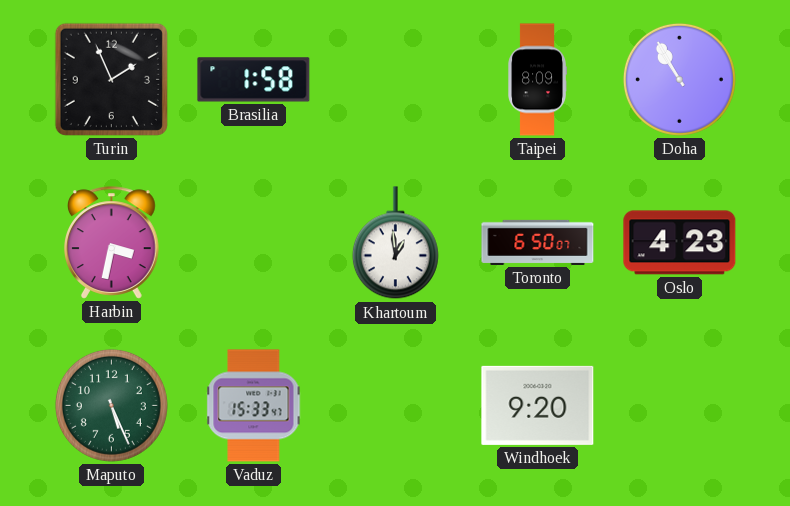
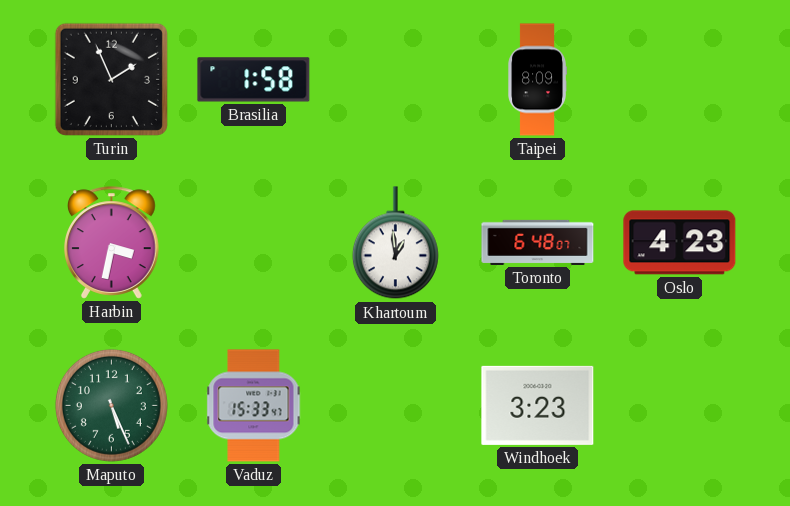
Doha: 10:55 -> none (679, 79)
Toronto: 6:50 -> 6:48 (538, 242)
Windhoek: 9:20 -> 3:23 (538, 405)
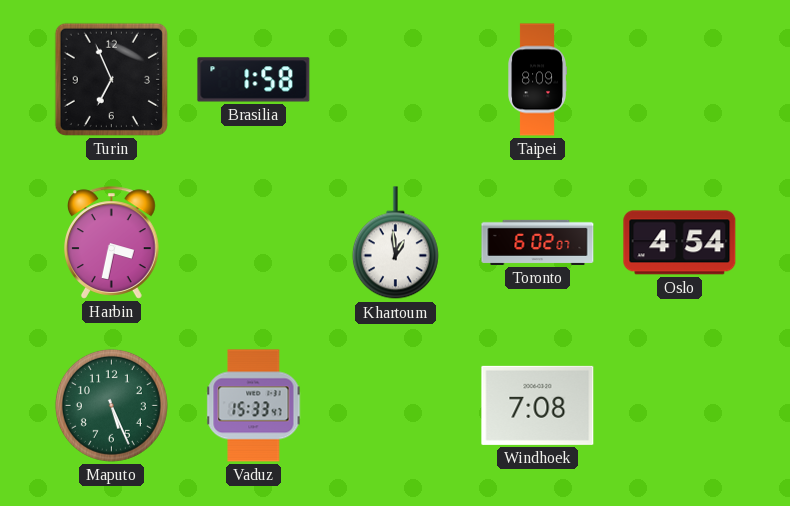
Turin: 1:56 -> 6:56 (111, 79)
Toronto: 6:48 -> 6:02 (538, 242)
Oslo: 4:23 -> 4:54 (680, 243)
Windhoek: 3:23 -> 7:08 (538, 405)
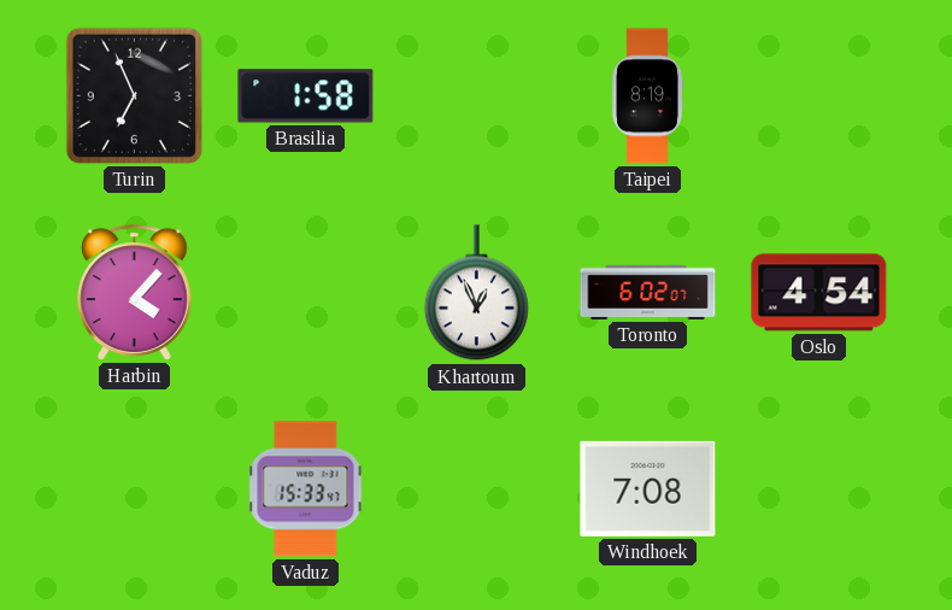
Taipei: 8:09 -> 8:19 (647, 96)
Harbin: 3:32 -> 4:07 (135, 293)
Khartoum: 12:59 -> 12:56 (476, 293)
Maputo: 5:26 -> none (111, 405)
